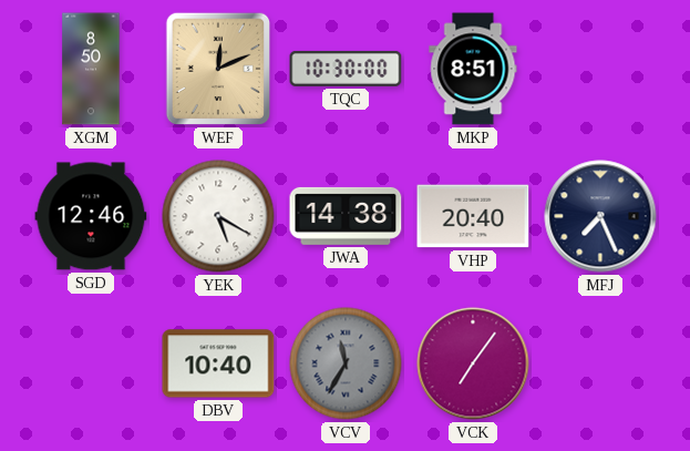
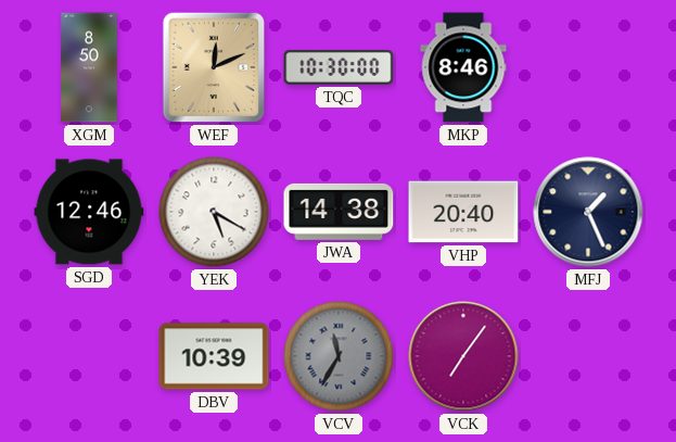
MKP: 8:51 -> 8:46 (463, 67)
MFJ: 7:26 -> 1:26 (588, 212)
DBV: 10:40 -> 10:39 (214, 356)
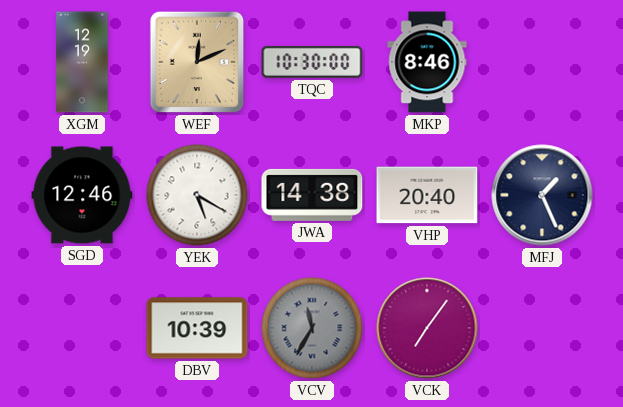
XGM: 8:50 -> 12:19 (82, 62)
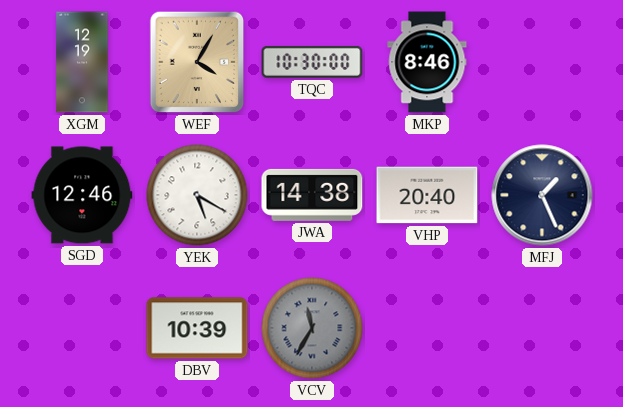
WEF: 12:11 -> 4:05 (197, 62)
VCK: 7:06 -> none (427, 328)
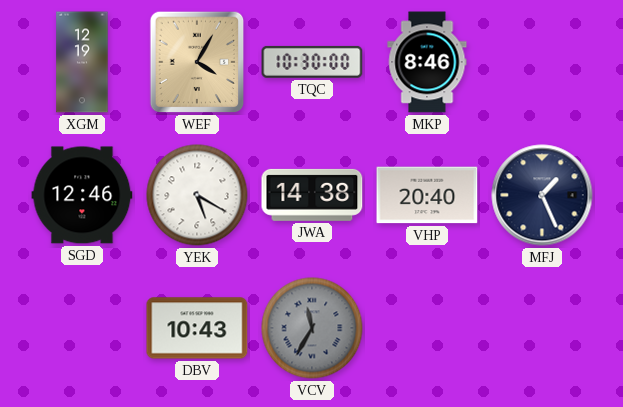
DBV: 10:39 -> 10:43 (197, 328)
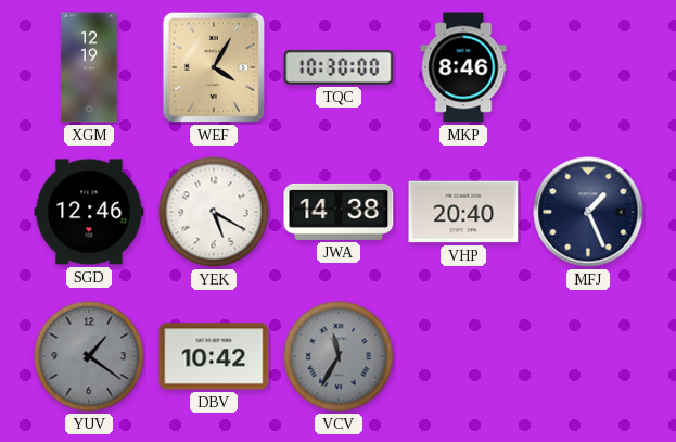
YUV: none -> 1:21 (89, 356)
DBV: 10:43 -> 10:42 (214, 356)
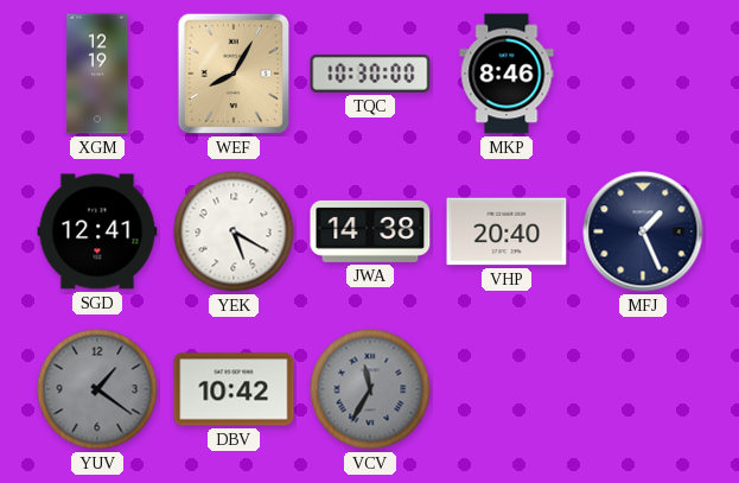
WEF: 4:05 -> 8:05 (234, 74)
SGD: 12:46 -> 12:41 (97, 231)
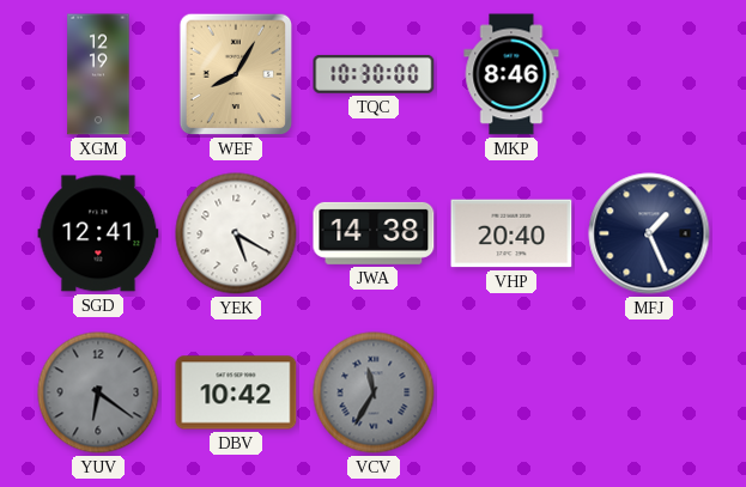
YUV: 1:21 -> 6:21 (98, 392)
